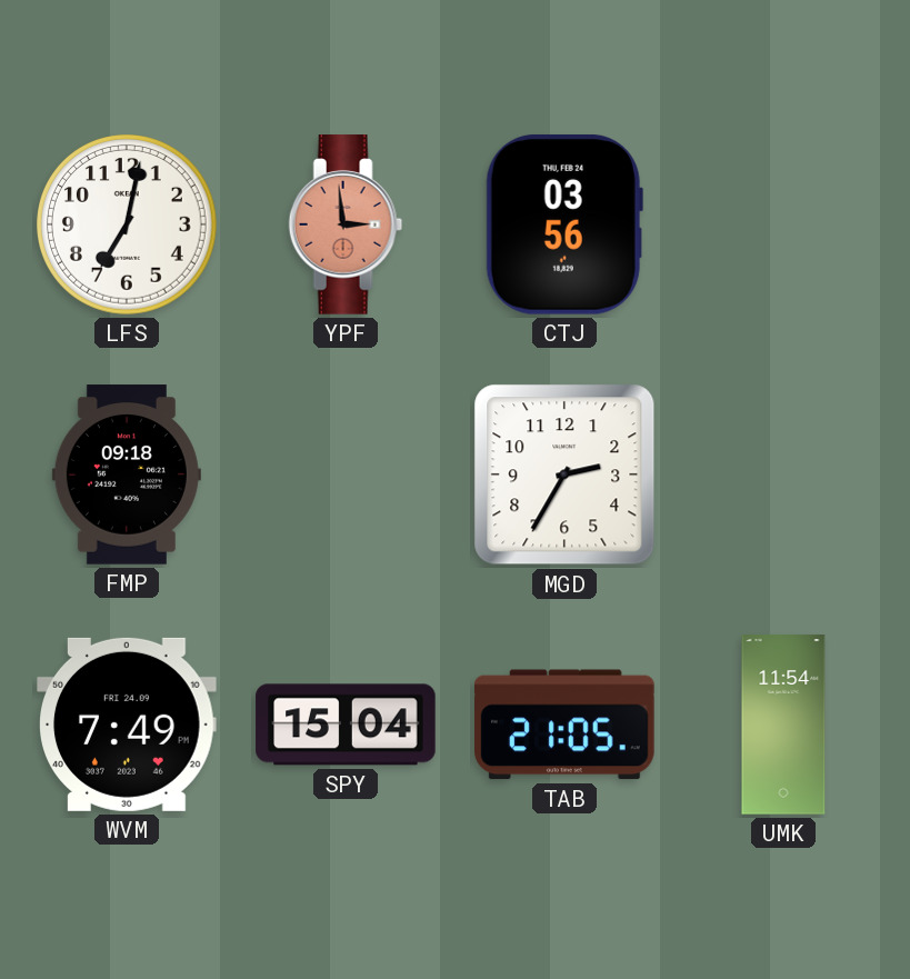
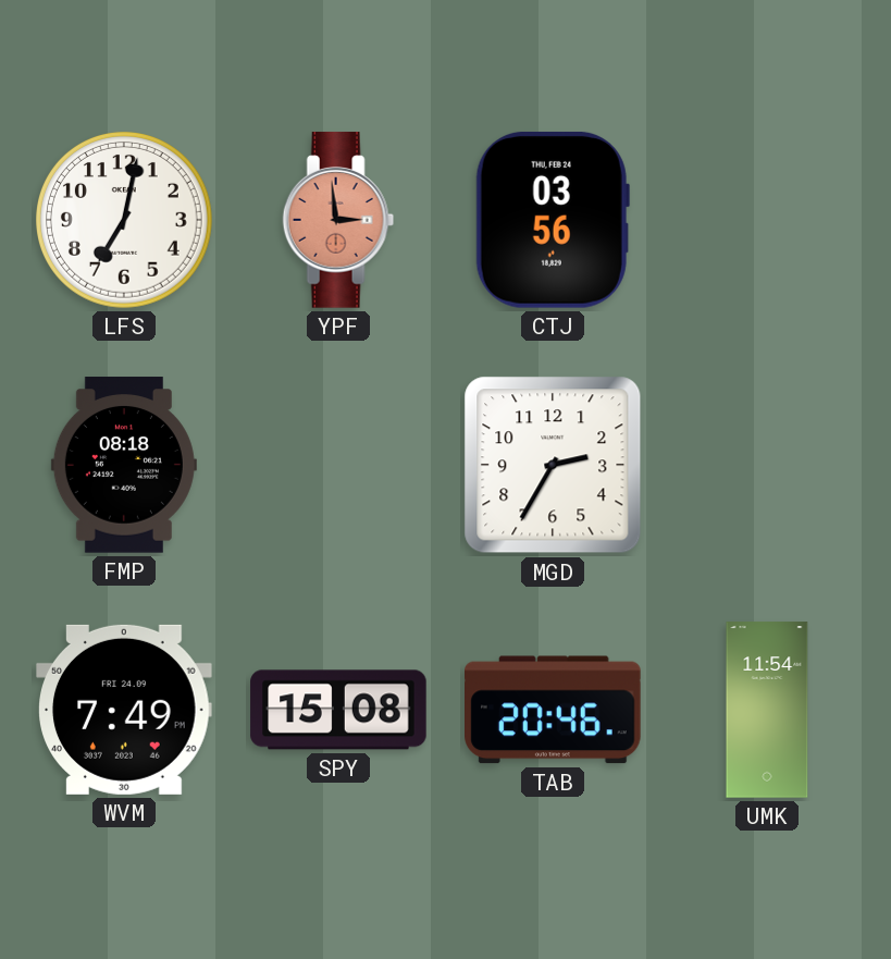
FMP: 09:18 -> 08:18 (124, 465)
SPY: 15:04 -> 15:08 (338, 710)
TAB: 21:05 -> 20:46 (554, 710)
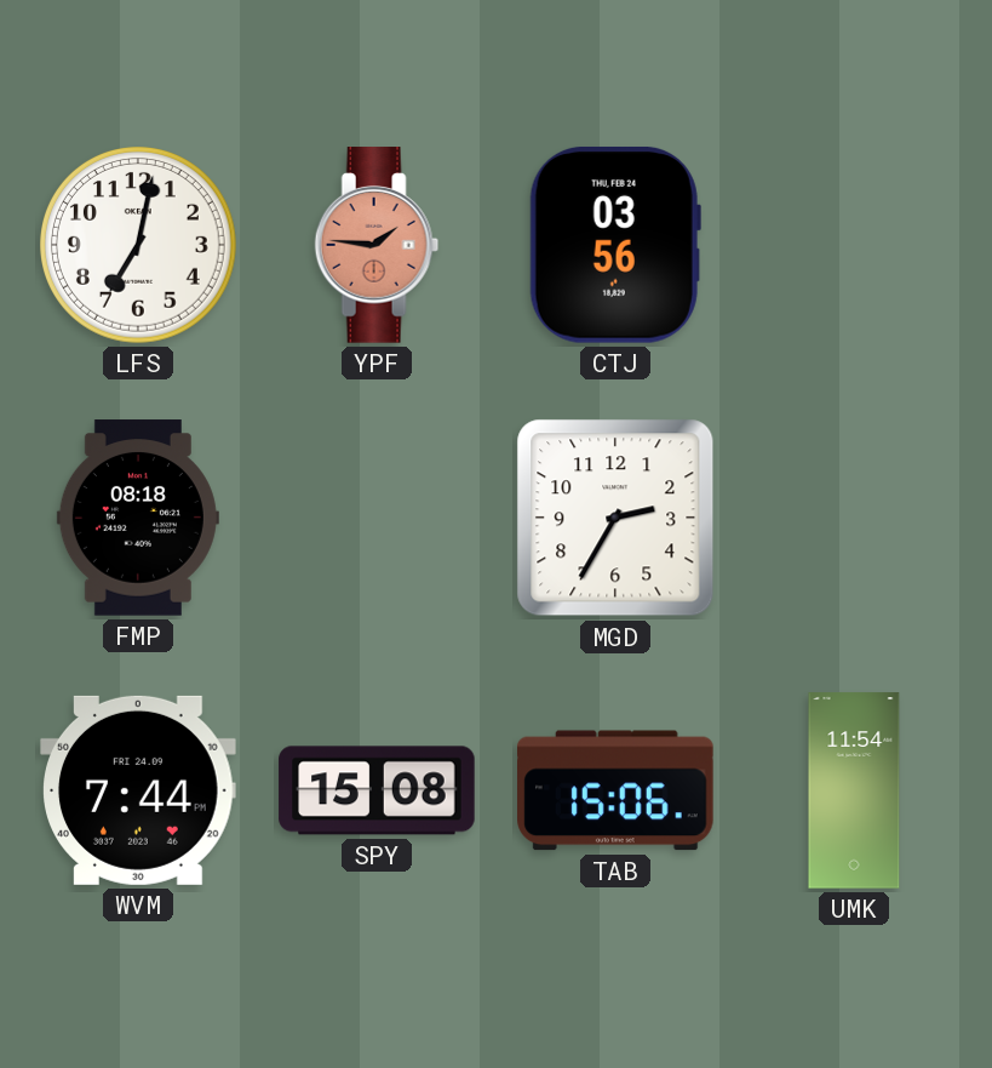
YPF: 2:59 -> 1:46 (377, 245)
WVM: 7:49 -> 7:44 (138, 790)
TAB: 20:46 -> 15:06 (617, 790)
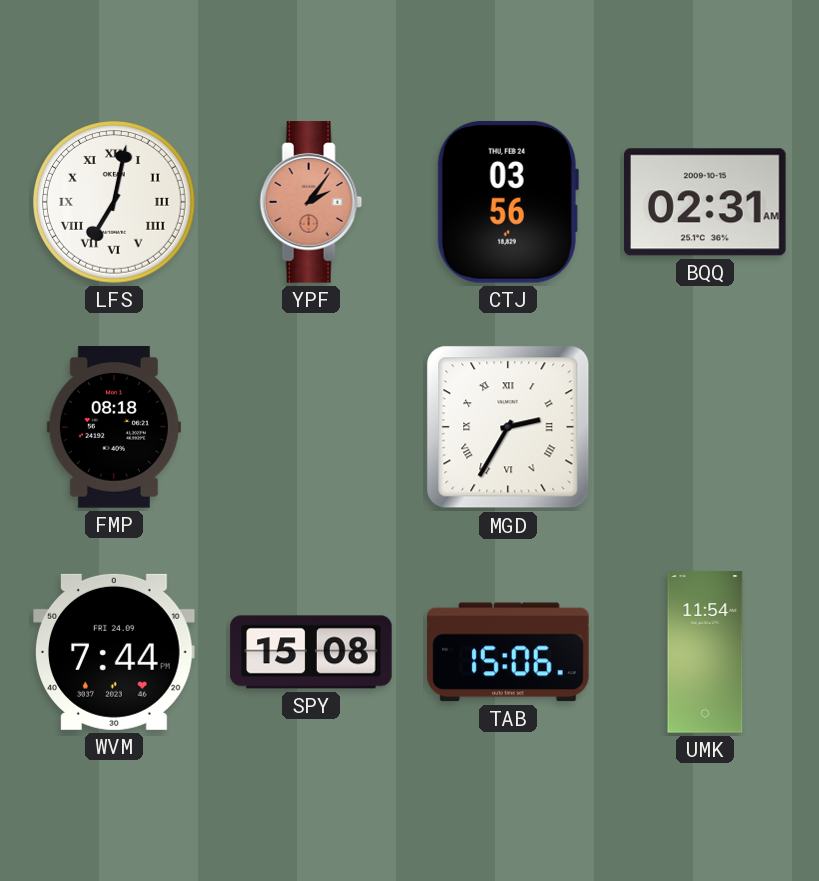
LFS numerals: Arabic -> Roman (115, 203)
YPF: 1:46 -> 2:06 (311, 202)
BQQ: none -> 02:31 (706, 202)
MGD numerals: Arabic -> Roman (508, 427)
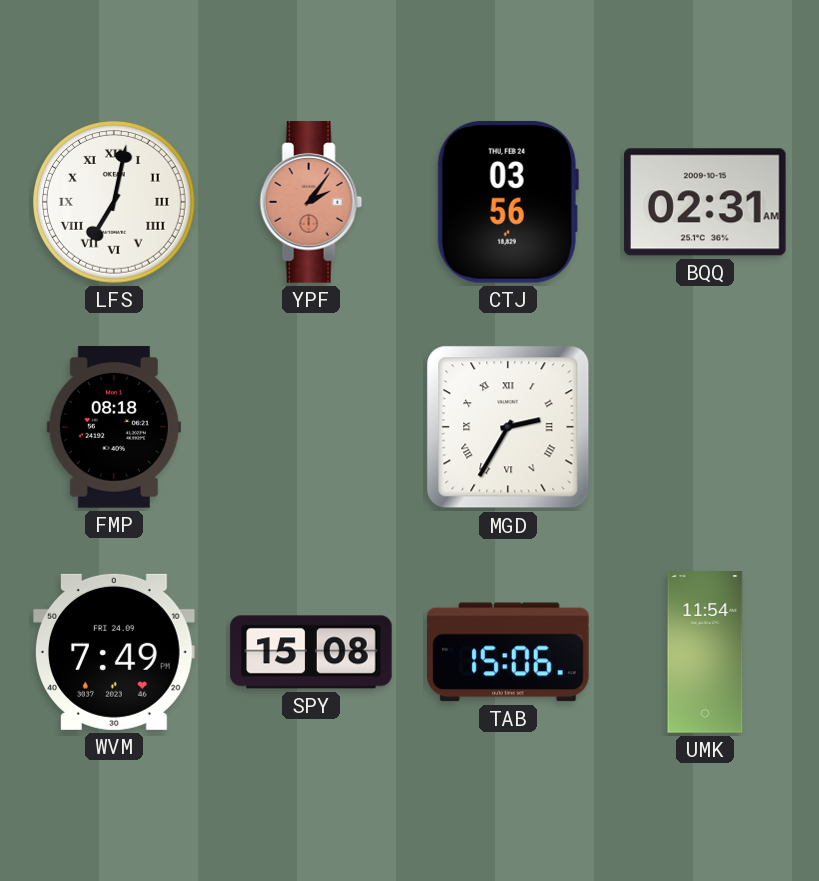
WVM: 7:44 -> 7:49 (114, 652)
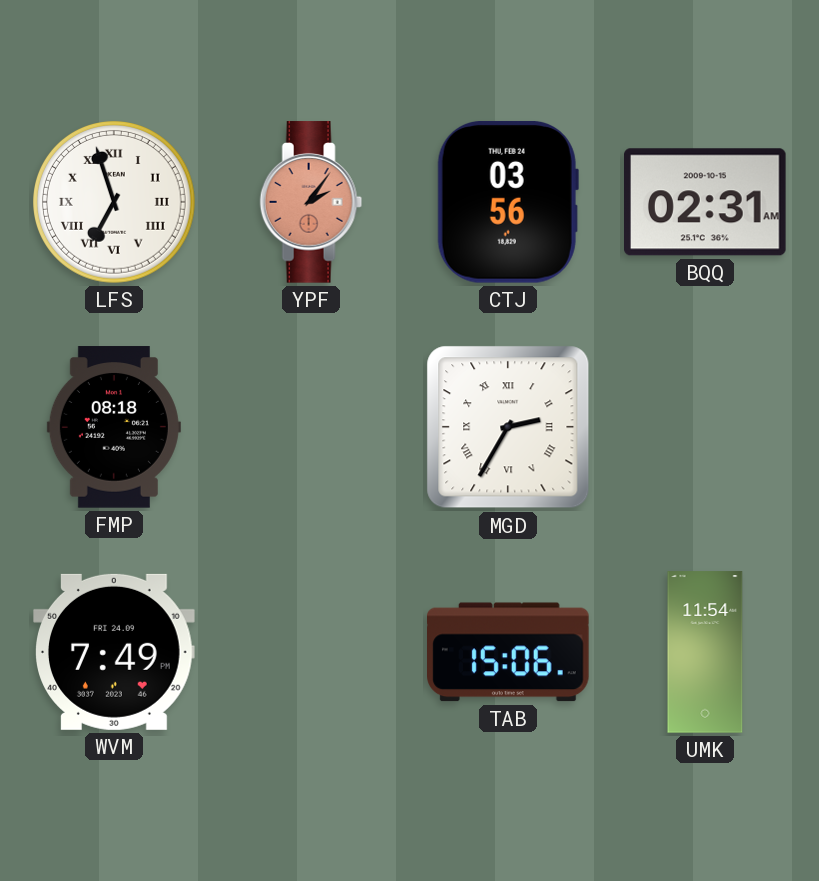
LFS: 7:02 -> 6:57 (115, 203)
SPY: 15:08 -> none (311, 652)
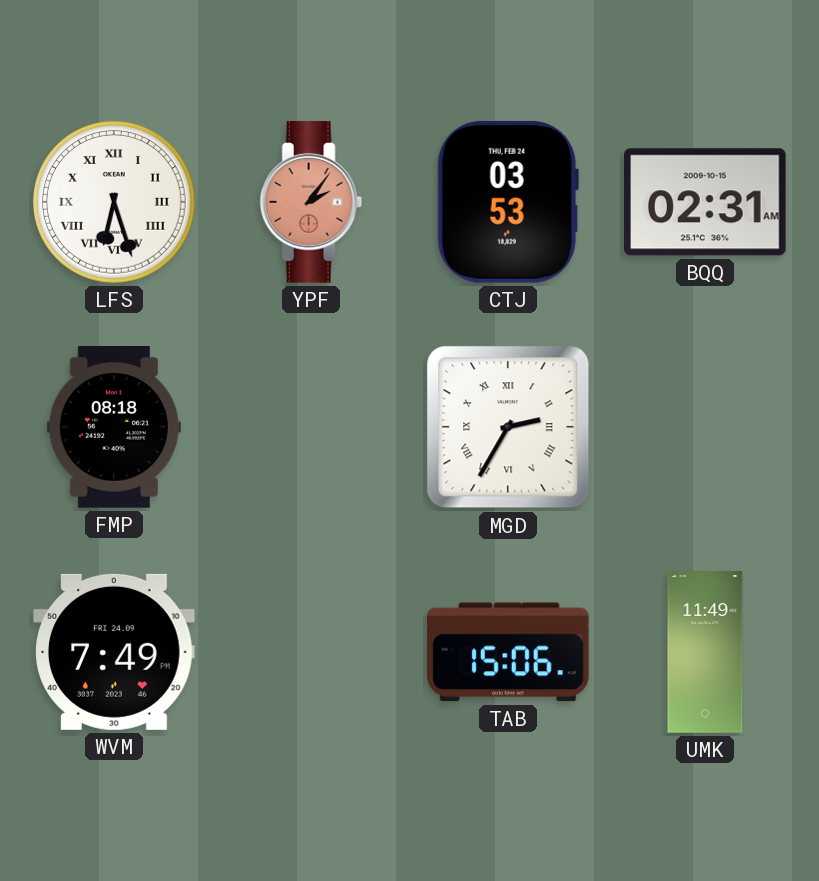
LFS: 6:57 -> 6:27 (115, 203)
CTJ: 03:56 -> 03:53 (508, 202)
UMK: 11:54 -> 11:49 (705, 652)
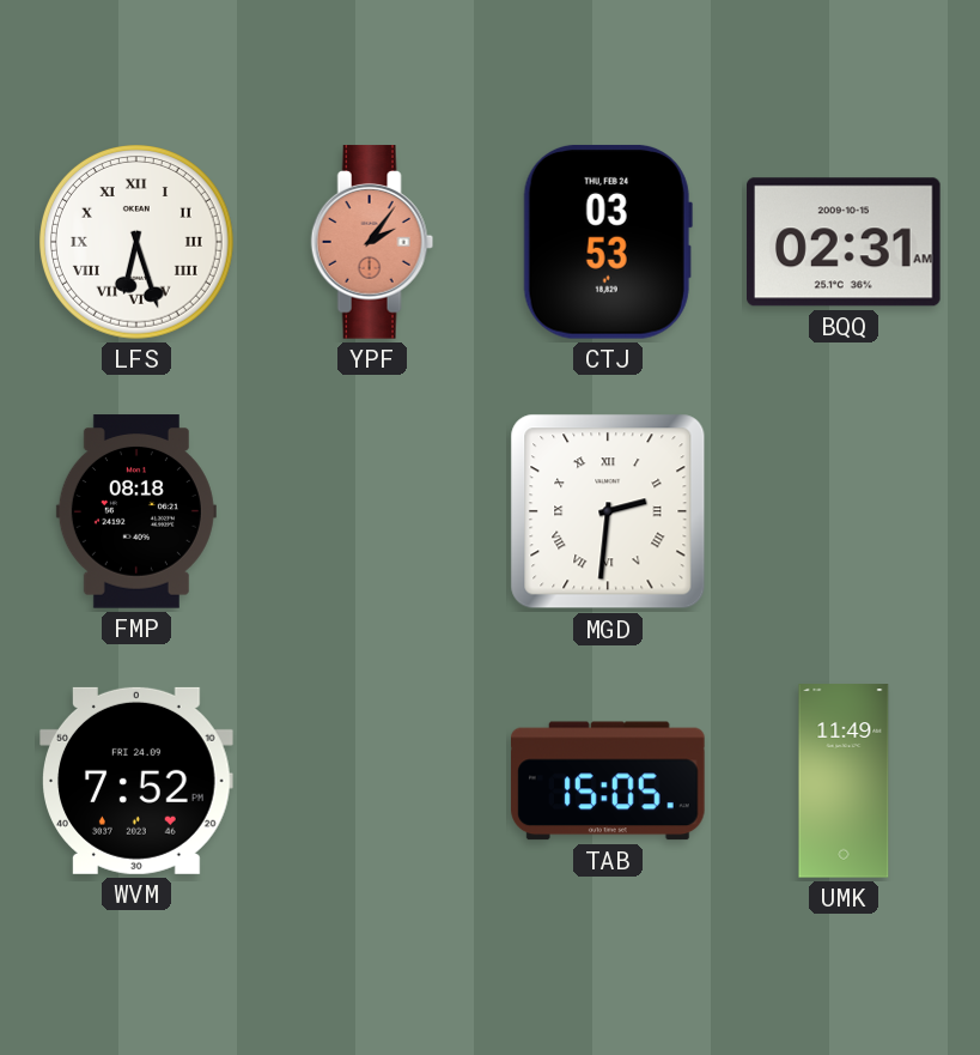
MGD: 2:35 -> 2:31 (608, 511)
WVM: 7:49 -> 7:52 (136, 781)
TAB: 15:06 -> 15:05 (609, 781)
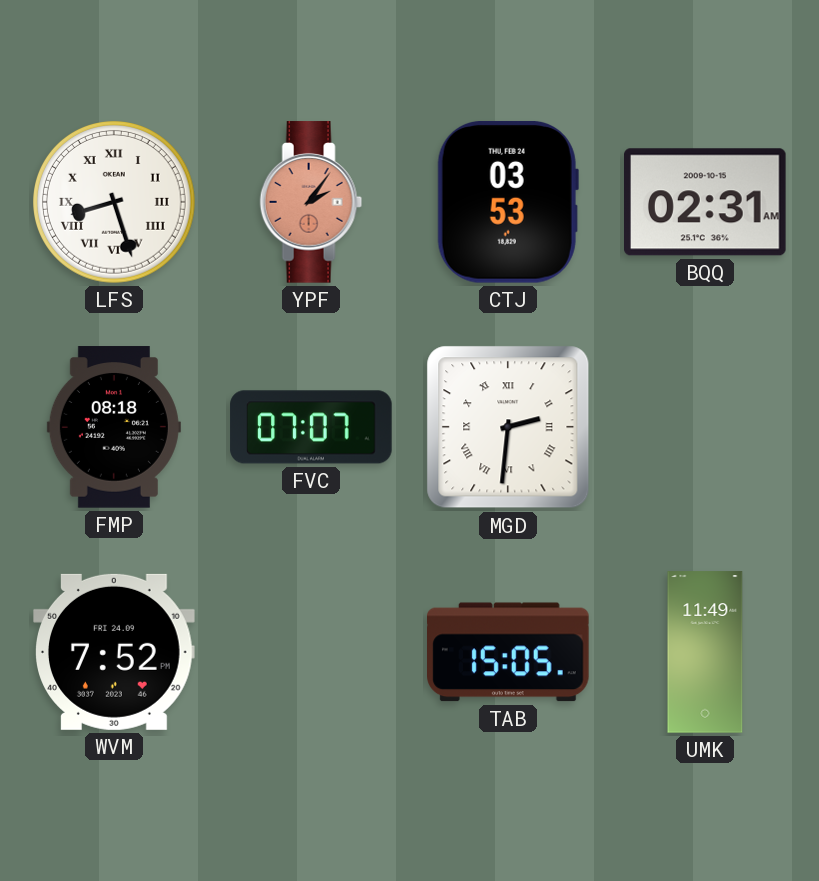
LFS: 6:27 -> 8:27 (115, 203)
FVC: none -> 07:07 (311, 427)
